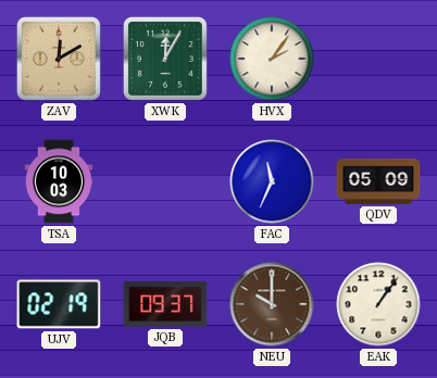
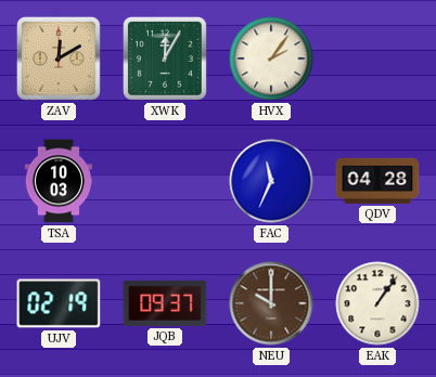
QDV: 05:09 -> 04:28 (377, 181)
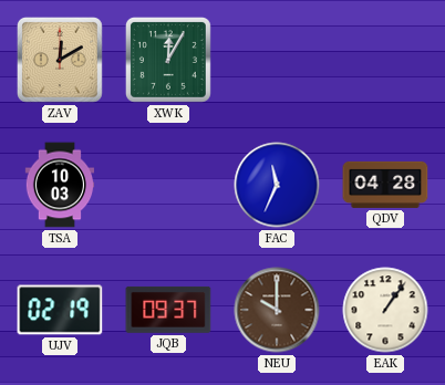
HVX: 2:06 -> none (271, 58)
